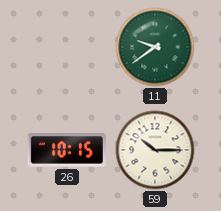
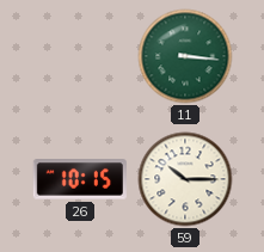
11: 9:39 -> 3:16 (185, 56)
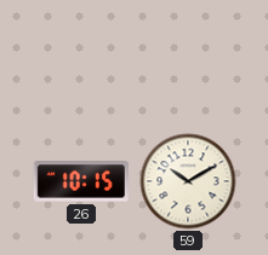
11: 3:16 -> none (185, 56)
59: 10:15 -> 10:10 (188, 181)
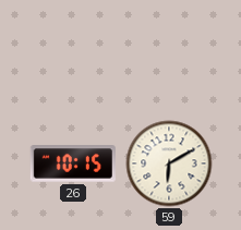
59: 10:10 -> 6:10 (169, 164)
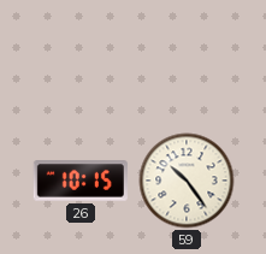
59: 6:10 -> 10:24 (187, 181)
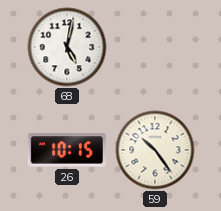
68: none -> 5:02 (67, 47)
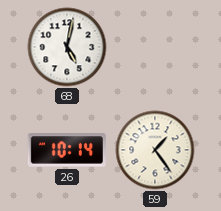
26: 10:15 -> 10:14 (67, 150)
59: 10:24 -> 1:24 (155, 150)
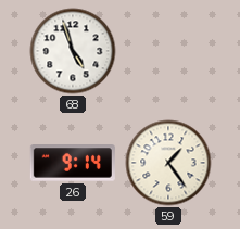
68: 5:02 -> 4:57 (73, 51)
26: 10:14 -> 9:14 (73, 163)
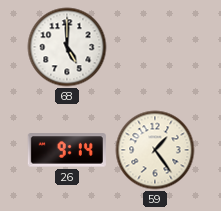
68: 4:57 -> 5:00 (67, 47)
